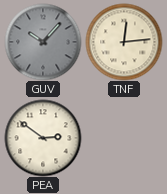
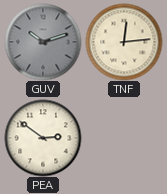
GUV: 10:07 -> 10:12 (43, 42)
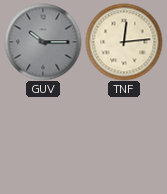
GUV: 10:12 -> 10:15 (43, 42)
PEA: 2:51 -> none (43, 138)
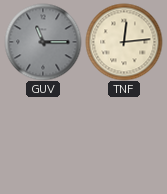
GUV: 10:15 -> 11:15 (43, 42)
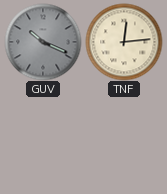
GUV: 11:15 -> 10:19 (43, 42)
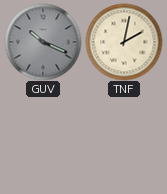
TNF: 12:14 -> 2:02 (124, 42)
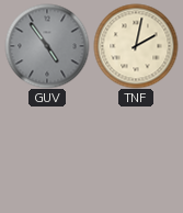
GUV: 10:19 -> 4:54 (47, 46)
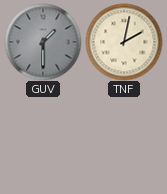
GUV: 4:54 -> 1:30 (43, 42)
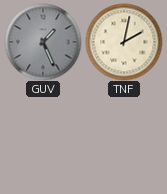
GUV: 1:30 -> 1:26 (43, 42)
